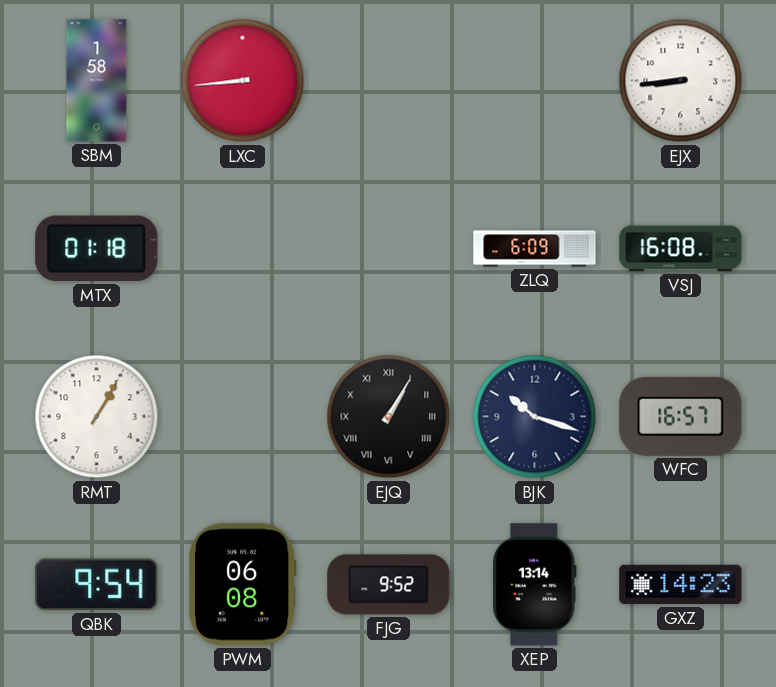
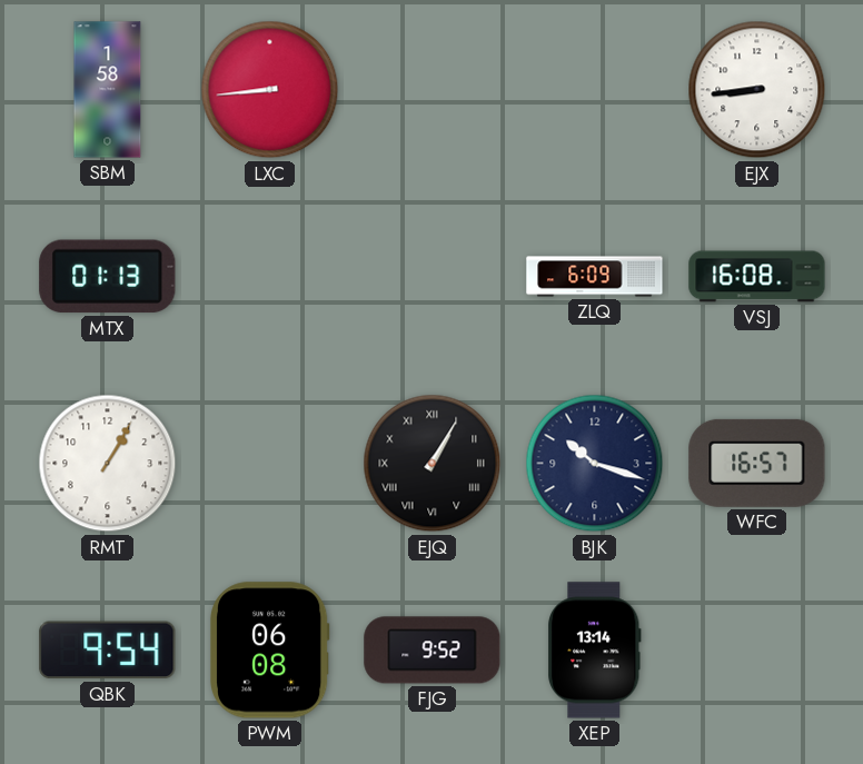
MTX: 01:18 -> 01:13 (108, 277)
GXZ: 14:23 -> none (681, 585)
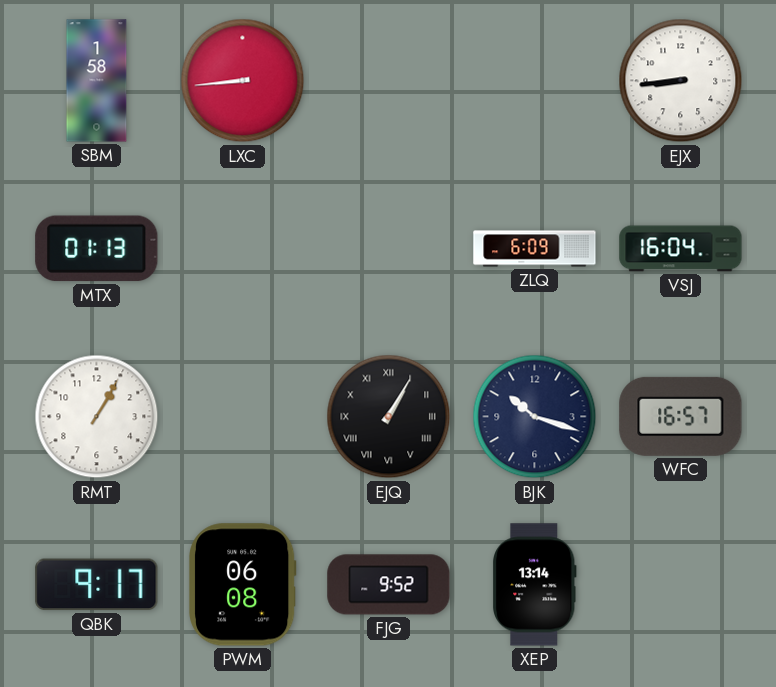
VSJ: 16:08 -> 16:04 (681, 249)
QBK: 9:54 -> 9:17 (97, 585)
